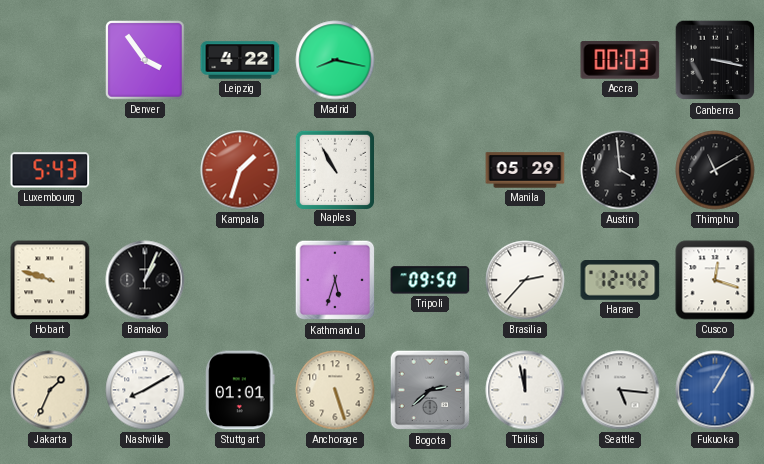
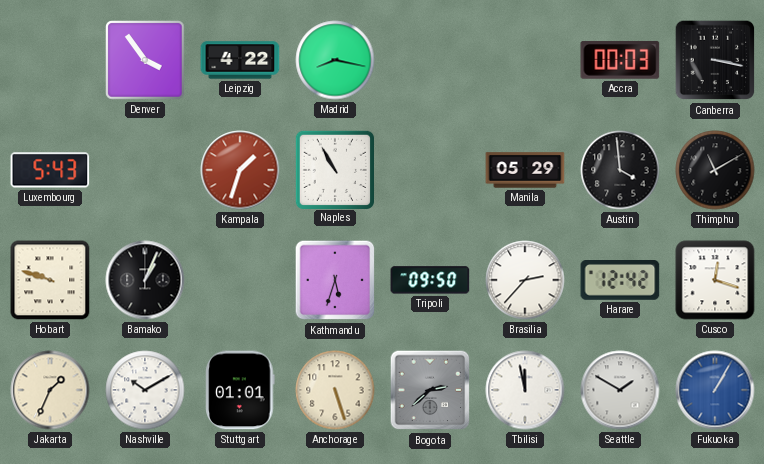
Nashville: 8:10 -> 10:10 (145, 390)
Seattle: 5:16 -> 1:50 (620, 390)
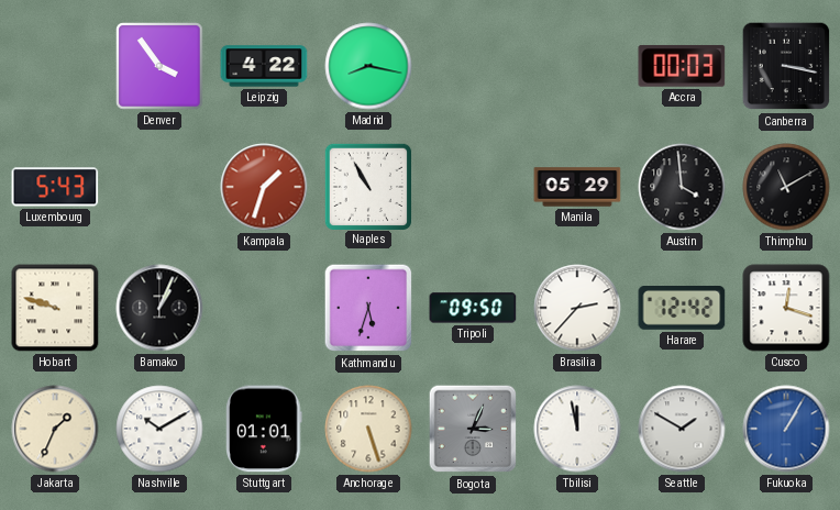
Bogota: 2:38 -> 3:04 (473, 429)
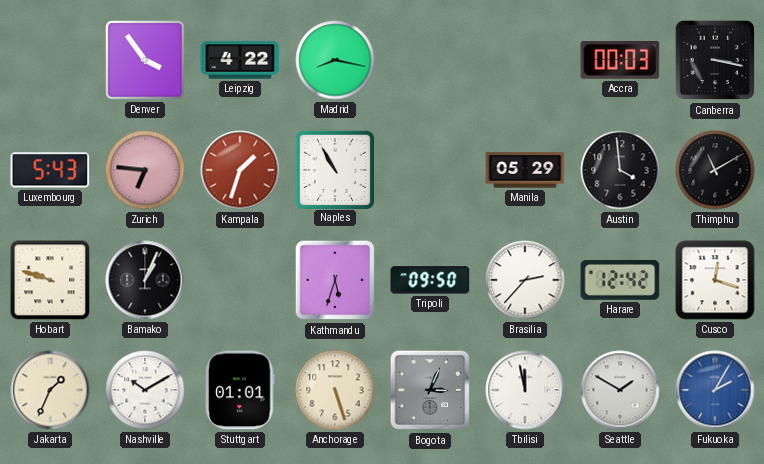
Zurich: none -> 6:46 (145, 170)
Fukuoka: 1:05 -> 2:05 (715, 390)
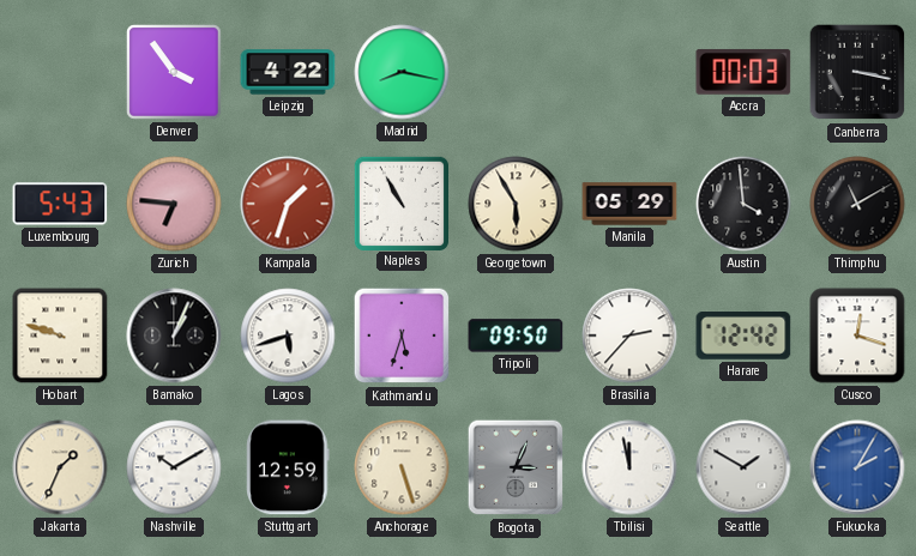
Georgetown: none -> 5:55 (516, 204)
Lagos: none -> 5:42 (288, 336)
Stuttgart: 01:01 -> 12:59 (288, 467)
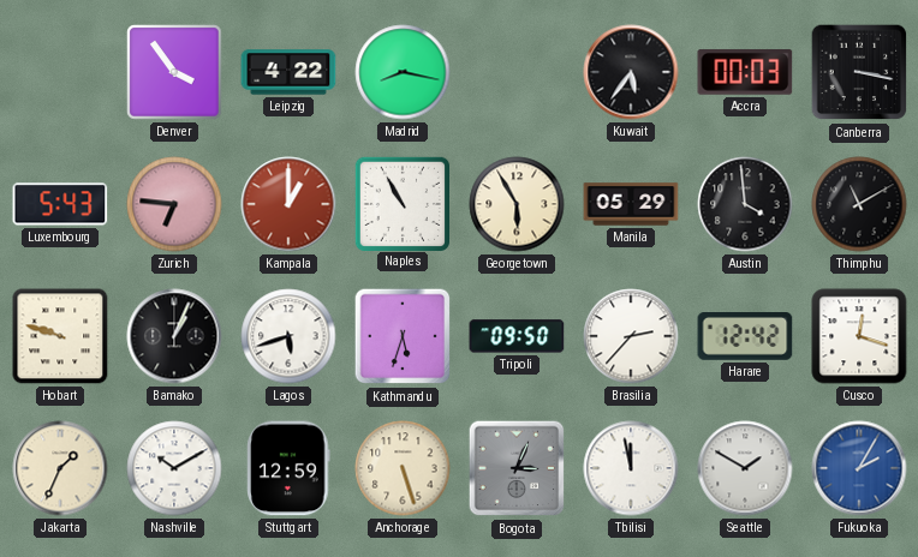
Kuwait: none -> 5:36 (631, 72)
Kampala: 1:33 -> 1:00 (288, 204)
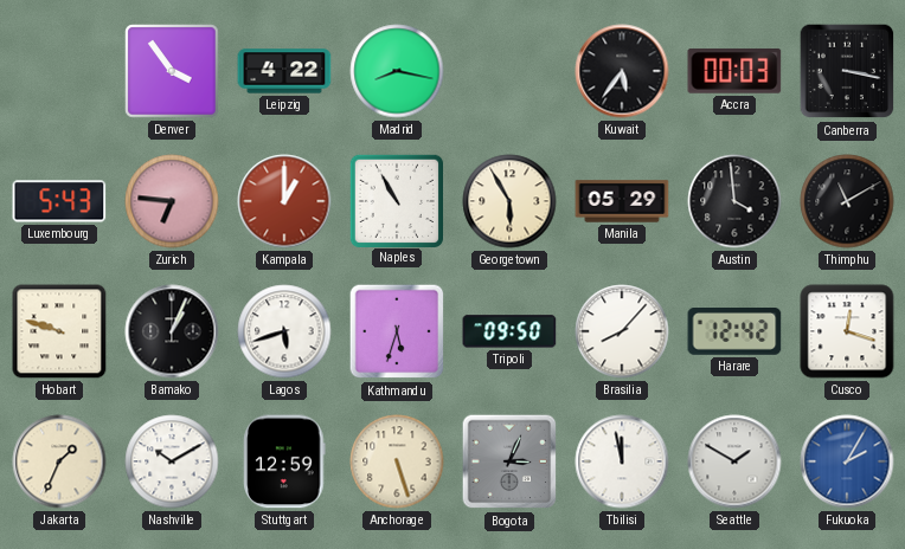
Brasilia: 2:37 -> 8:07 (622, 331)
